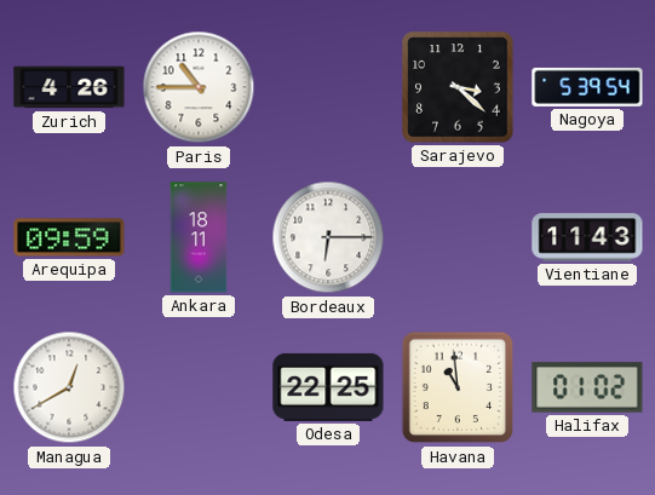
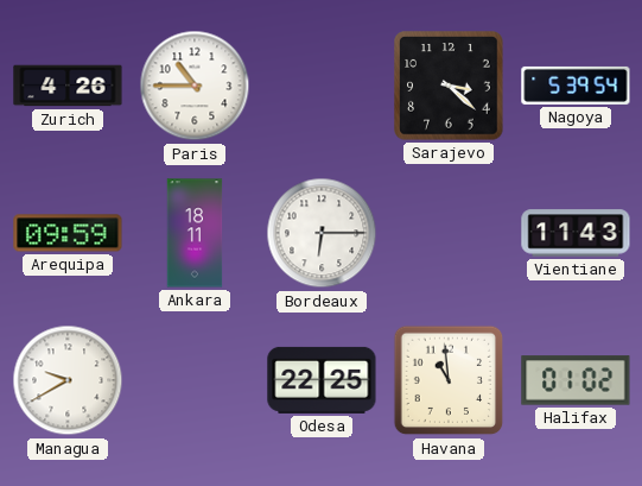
Managua: 12:40 -> 9:40 (68, 380)
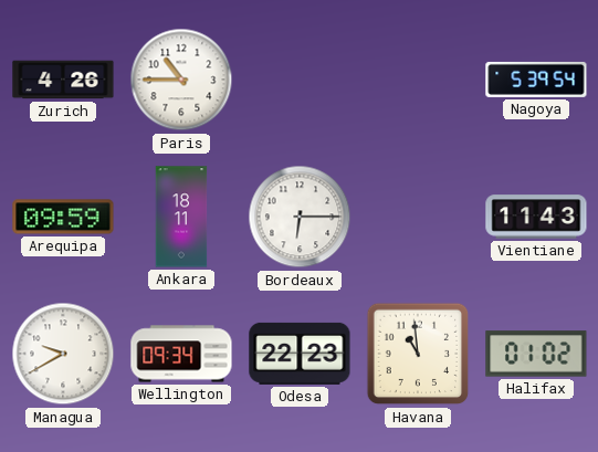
Sarajevo: 3:22 -> none (449, 86)
Wellington: none -> 09:34 (181, 354)
Odesa: 22:25 -> 22:23 (300, 354)
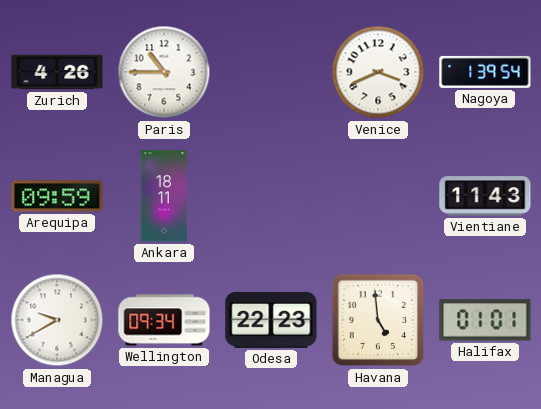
Venice: none -> 3:41 (378, 72)
Nagoya: 5:39 -> 1:39 (485, 72)
Bordeaux: 6:15 -> none (300, 217)
Havana: 10:59 -> 4:59 (378, 320)
Halifax: 01:02 -> 01:01 (485, 320)
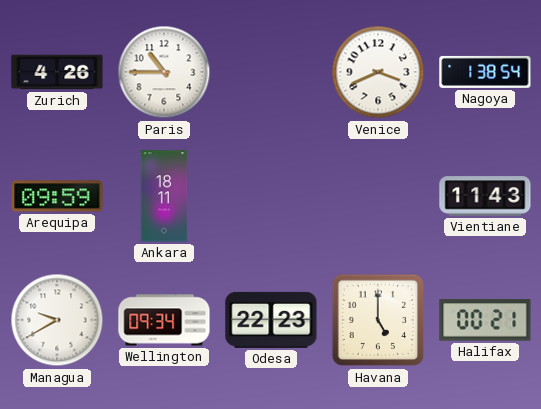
Nagoya: 1:39 -> 1:38 (485, 72)
Havana: 4:59 -> 5:00 (378, 320)
Halifax: 01:01 -> 00:21 (485, 320)
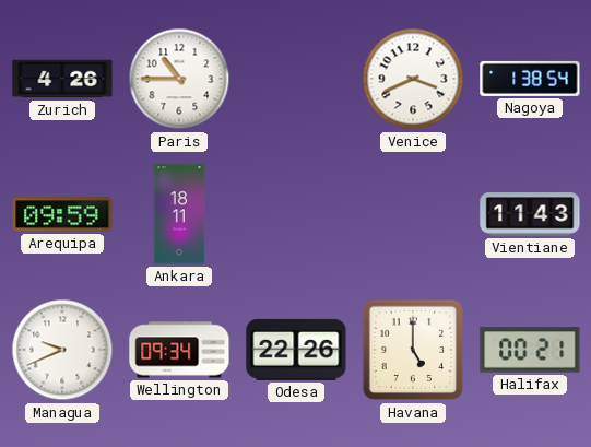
Managua: 9:40 -> 9:41 (62, 350)
Odesa: 22:23 -> 22:26 (296, 350)
